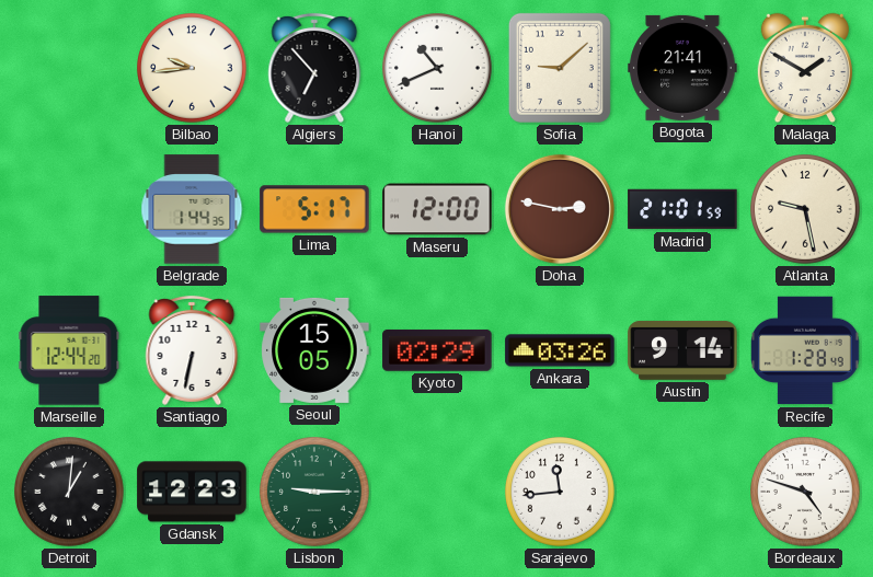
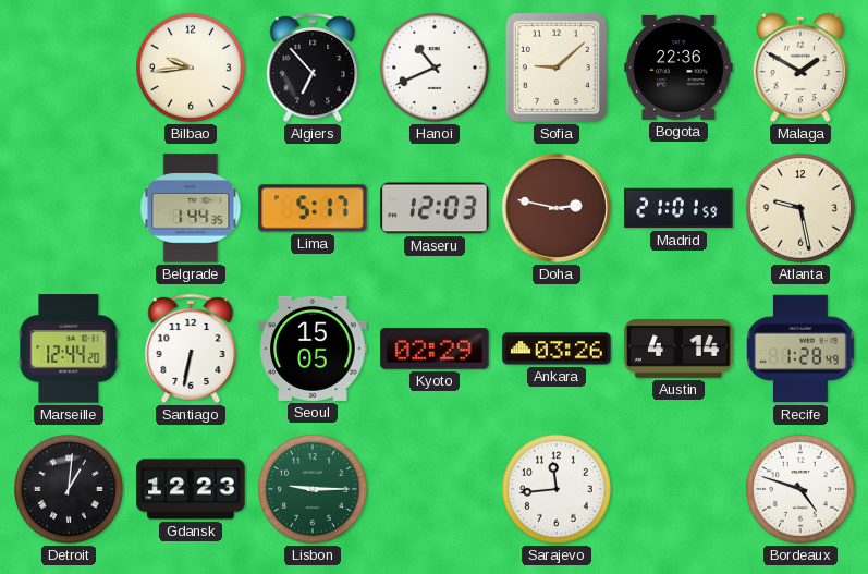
Bogota: 21:41 -> 22:36 (678, 68)
Maseru: 12:00 -> 12:03 (435, 208)
Austin: 9:14 -> 4:14 (678, 349)
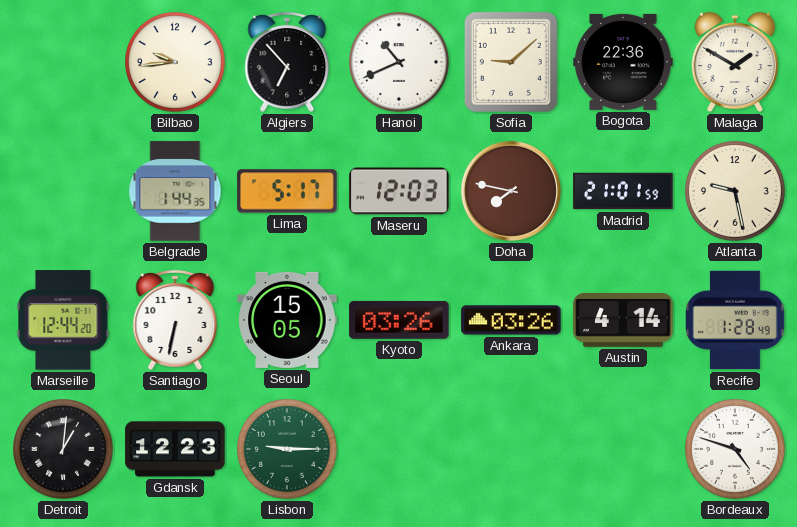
Doha: 2:47 -> 7:47 (511, 191)
Kyoto: 02:29 -> 03:26 (399, 320)
Sarajevo: 11:44 -> none (558, 490)
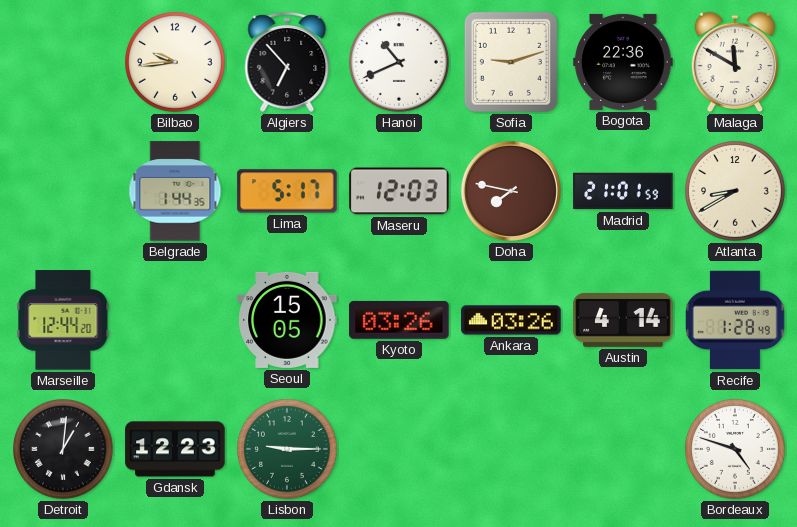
Sofia: 9:08 -> 9:12 (511, 62)
Malaga: 1:50 -> 11:50 (734, 62)
Atlanta: 9:28 -> 8:40 (736, 192)
Santiago: 6:32 -> none (175, 320)
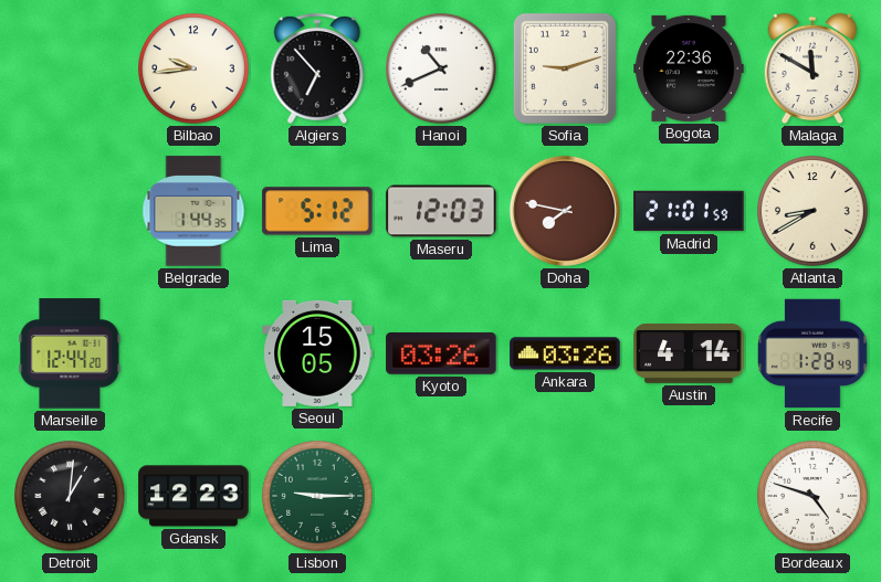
Lima: 5:17 -> 5:12 (317, 211)
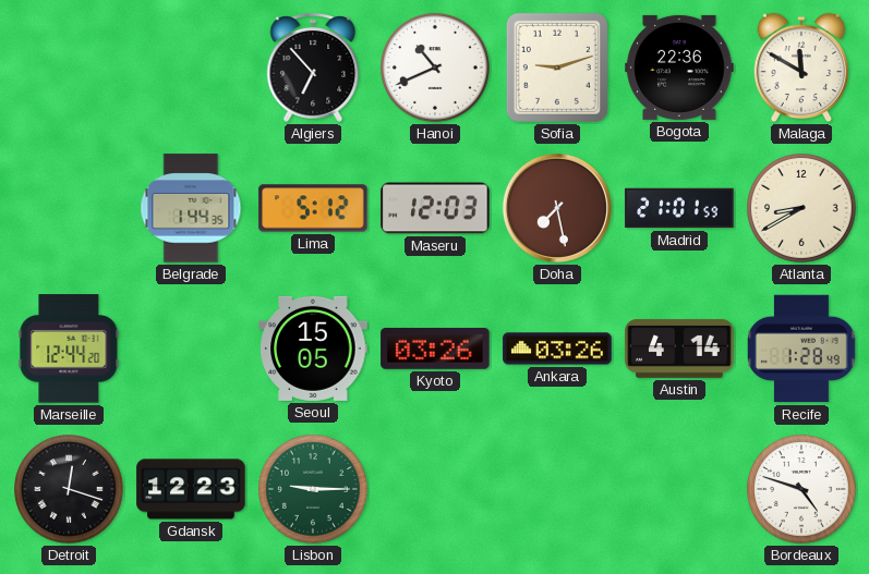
Bilbao: 9:44 -> none (195, 70)
Doha: 7:47 -> 7:28 (557, 208)
Detroit: 1:01 -> 12:18 (70, 490)
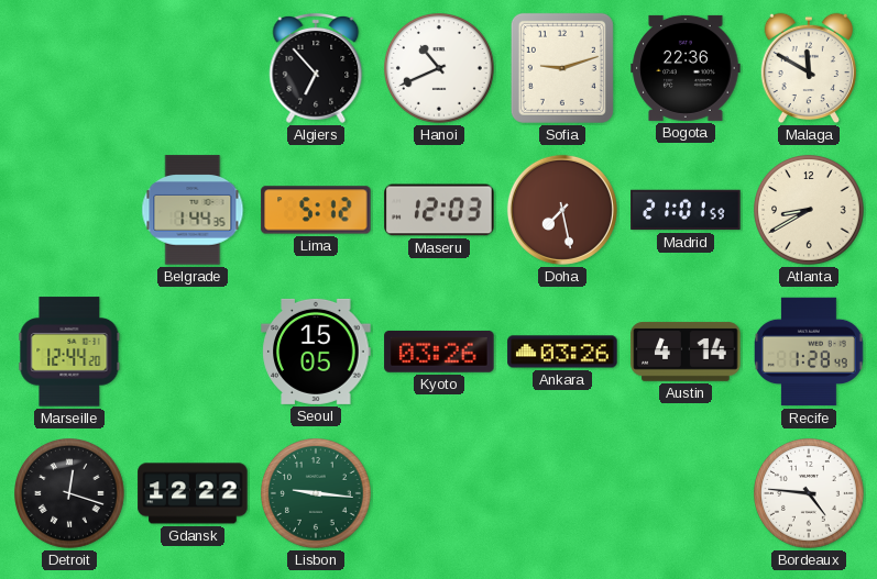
Gdansk: 12:23 -> 12:22 (193, 493)
Lisbon: 9:15 -> 9:16 (317, 494)
Bordeaux: 4:48 -> 4:46 (810, 494)
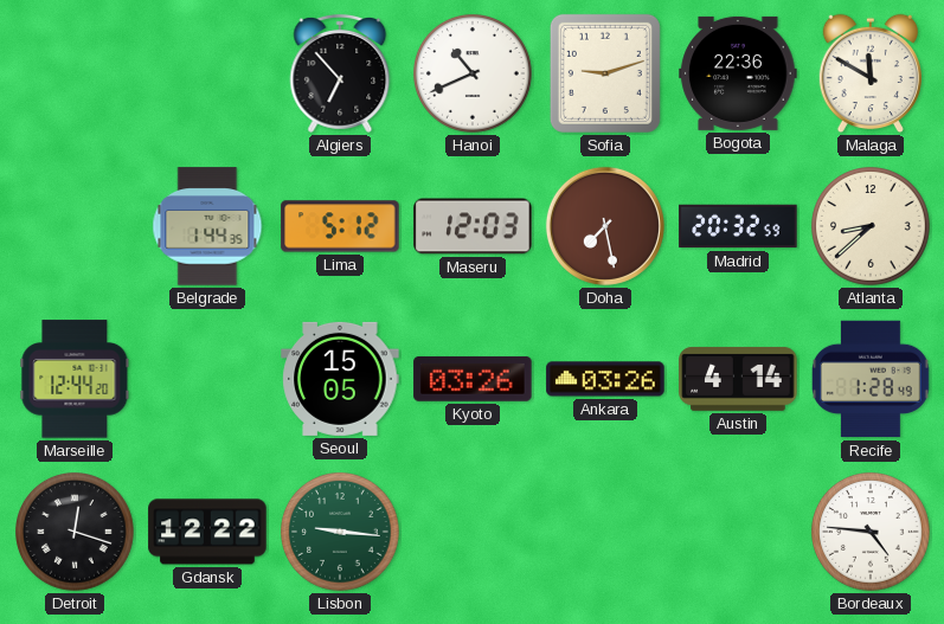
Madrid: 21:01 -> 20:32 (738, 226)
Atlanta: 8:40 -> 8:38 (872, 227)
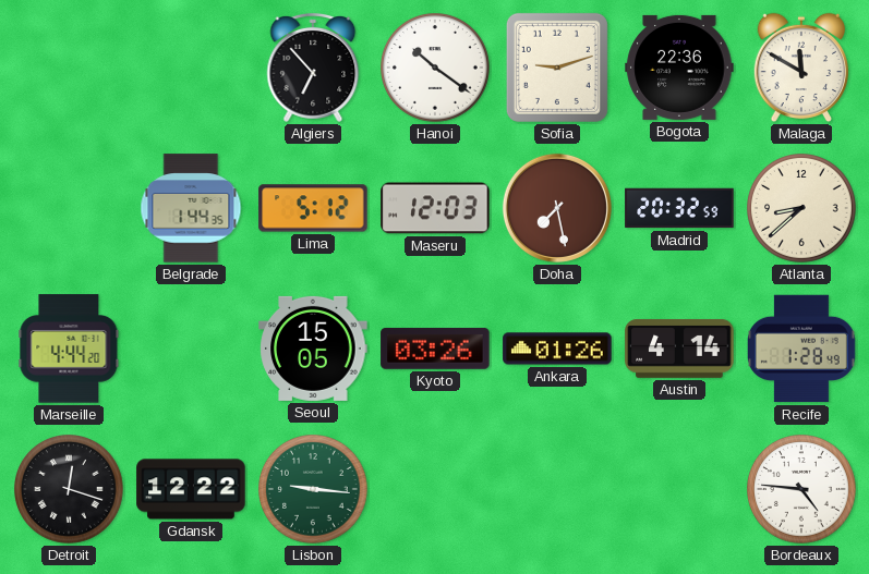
Hanoi: 10:41 -> 10:21 (436, 69)
Marseille: 12:44 -> 4:44 (69, 349)
Ankara: 03:26 -> 01:26 (557, 349)
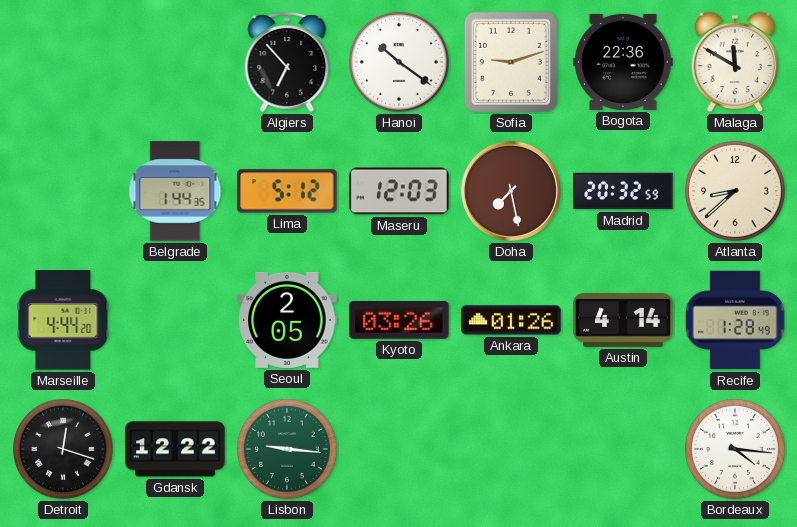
Seoul: 15:05 -> 2:05 (287, 320)
Bordeaux: 4:46 -> 4:16 (736, 450)
